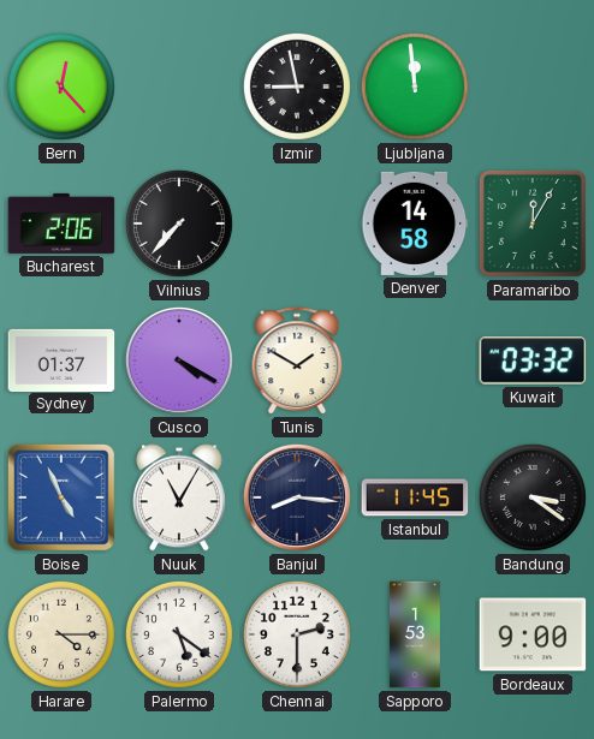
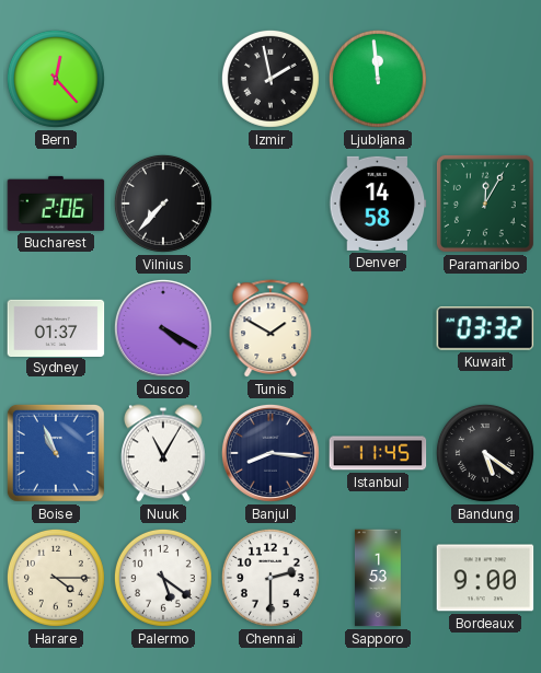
Izmir: 8:58 -> 1:58 (270, 79)
Boise: 4:56 -> 10:56 (56, 453)
Bandung: 3:21 -> 5:21 (485, 453)
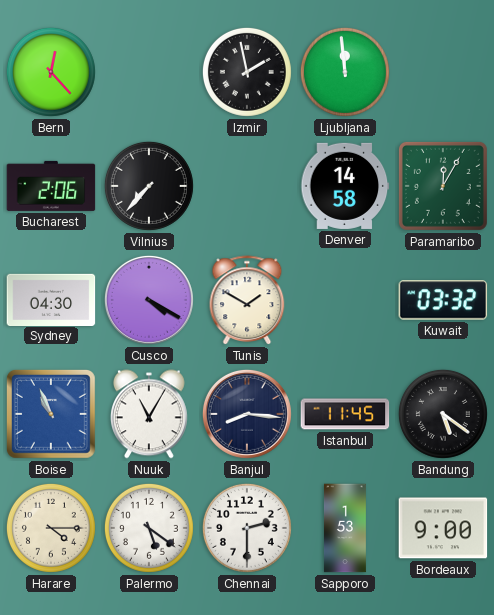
Sydney: 01:37 -> 04:30 (51, 299)
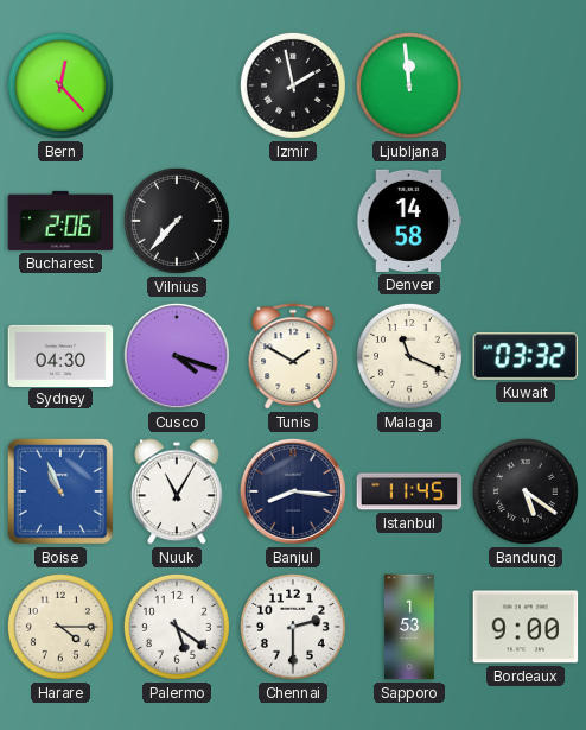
Paramaribo: 12:05 -> none (443, 186)
Cusco: 4:20 -> 4:18 (177, 356)
Malaga: none -> 11:19 (409, 356)
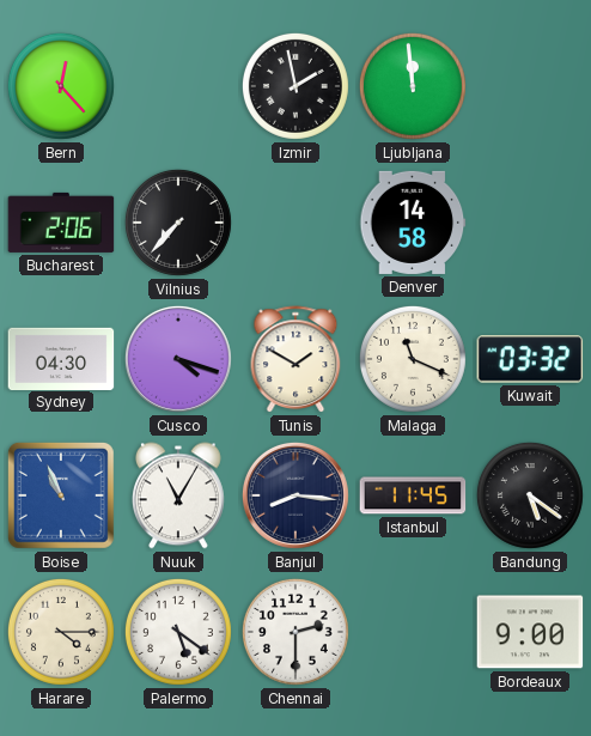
Sapporo: 1:53 -> none (409, 627)
